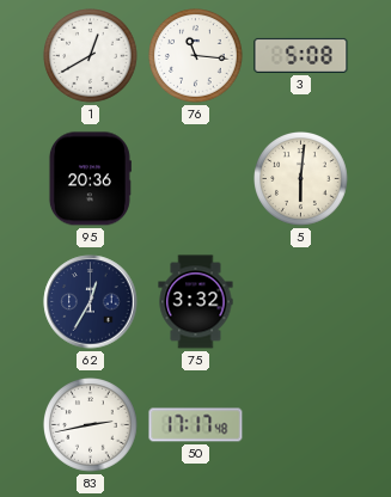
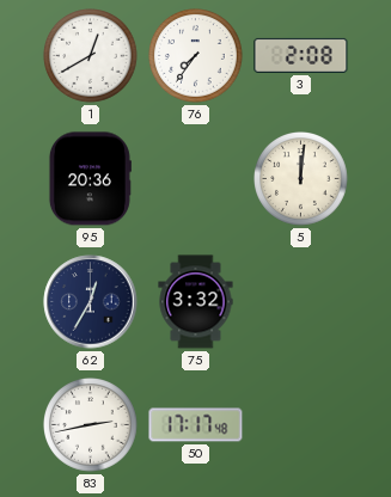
76: 11:16 -> 7:36 (196, 56)
3: 5:08 -> 2:08 (301, 55)
5: 6:01 -> 12:01 (301, 179)
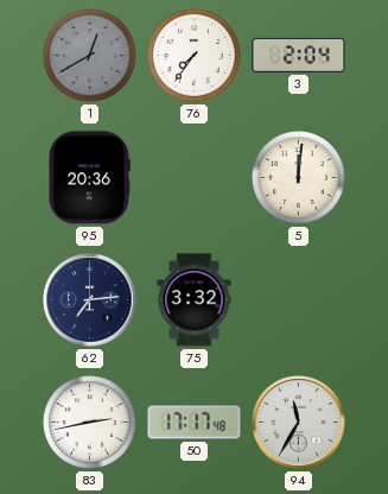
1 dial: white -> grey (90, 56)
3: 2:08 -> 2:04 (299, 55)
62: 12:35 -> 7:14 (90, 300)
94: none -> 11:35 (299, 423)
